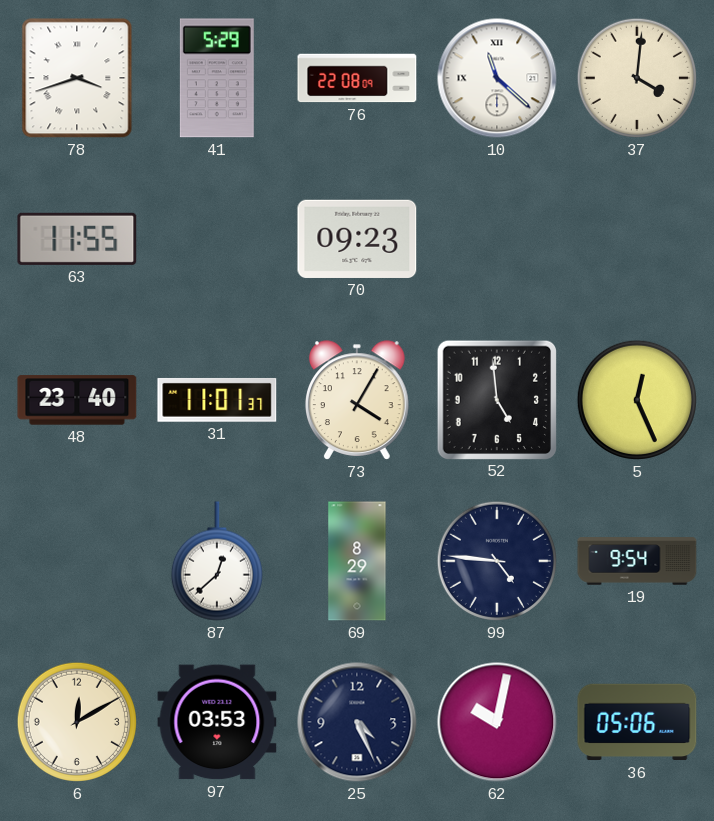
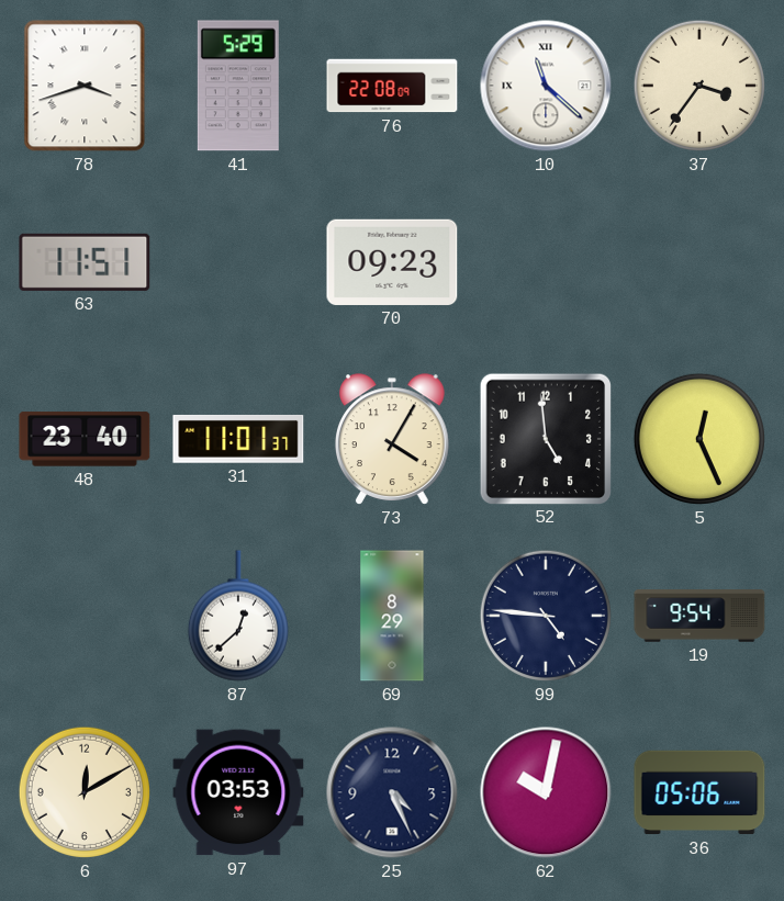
37: 4:01 -> 3:36 (699, 86)
63: 11:55 -> 11:51 (85, 262)
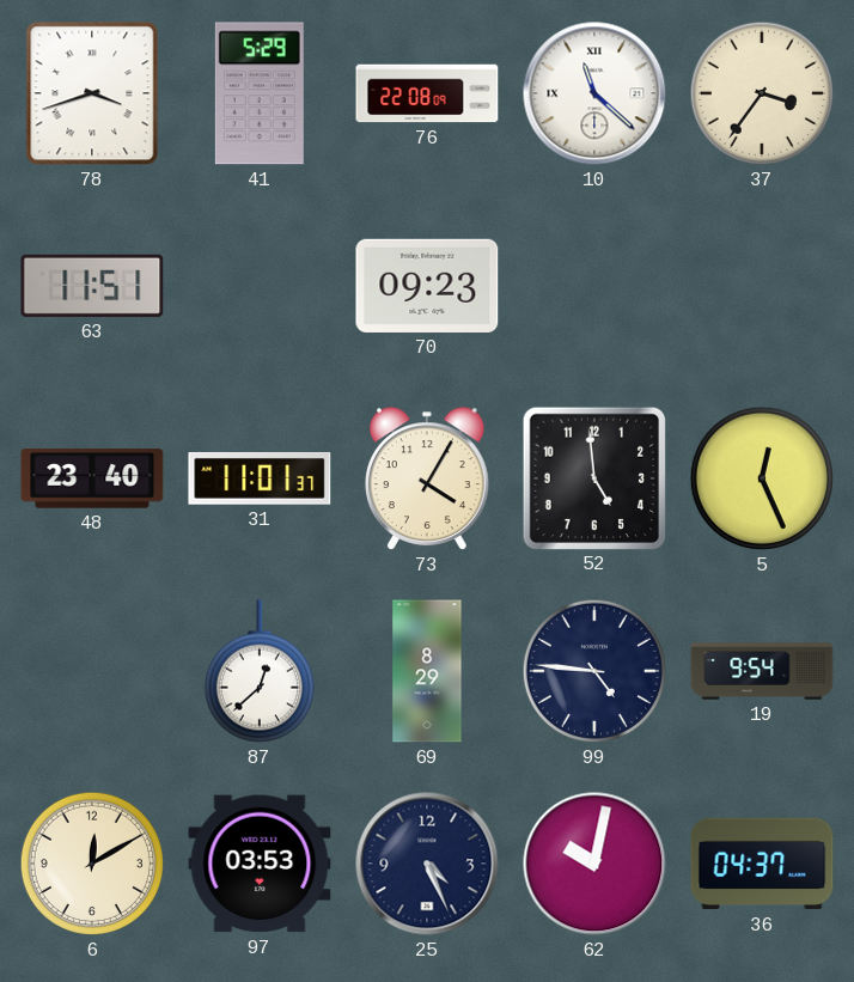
36: 05:06 -> 04:37 (762, 864)
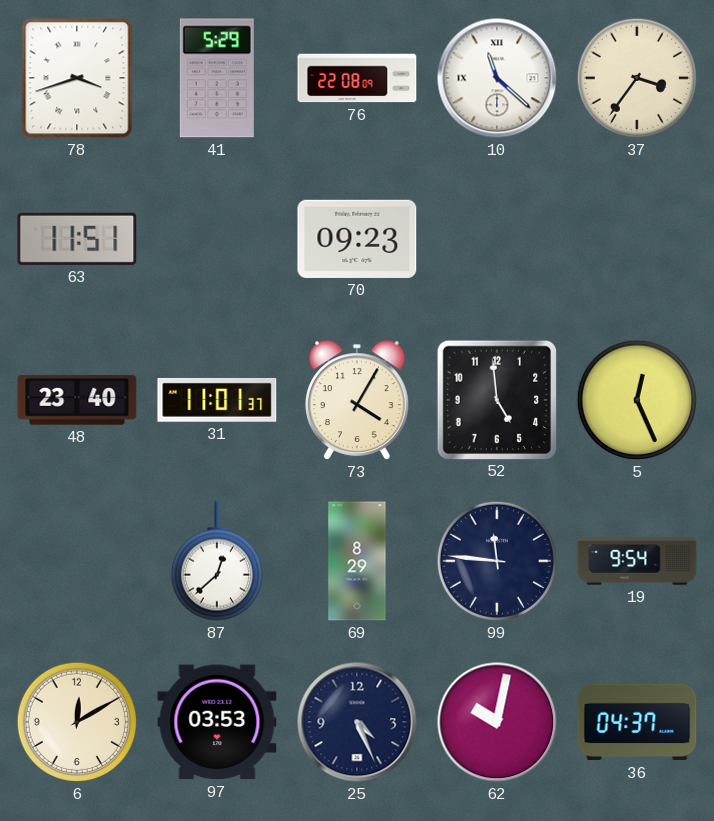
99: 4:46 -> 11:46 (497, 561)
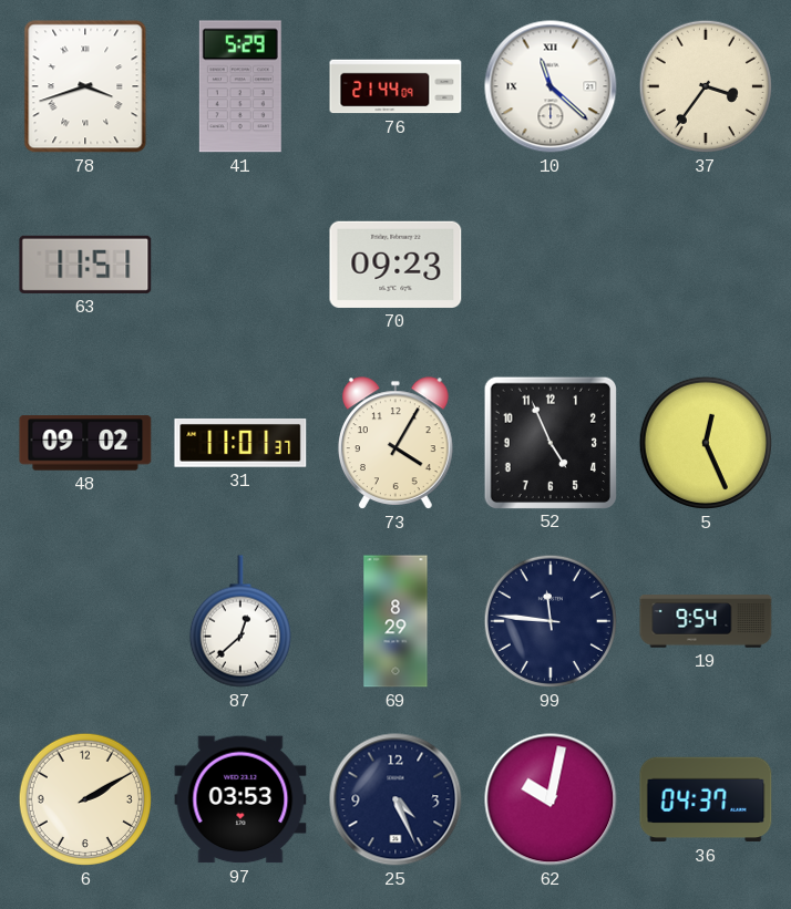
76: 22:08 -> 21:44 (395, 86)
48: 23:40 -> 09:02 (85, 443)
52: 4:59 -> 4:56 (549, 442)
6: 12:10 -> 2:10 (85, 799)
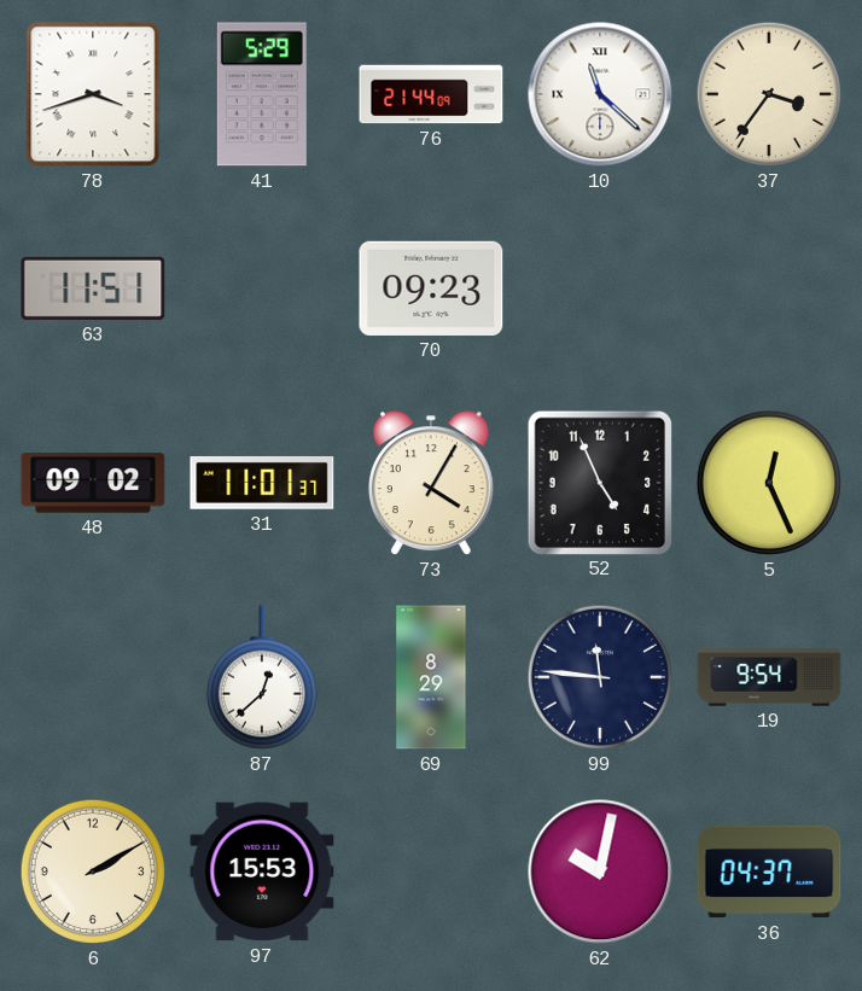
97: 03:53 -> 15:53 (262, 872)
25: 4:26 -> none (395, 799)
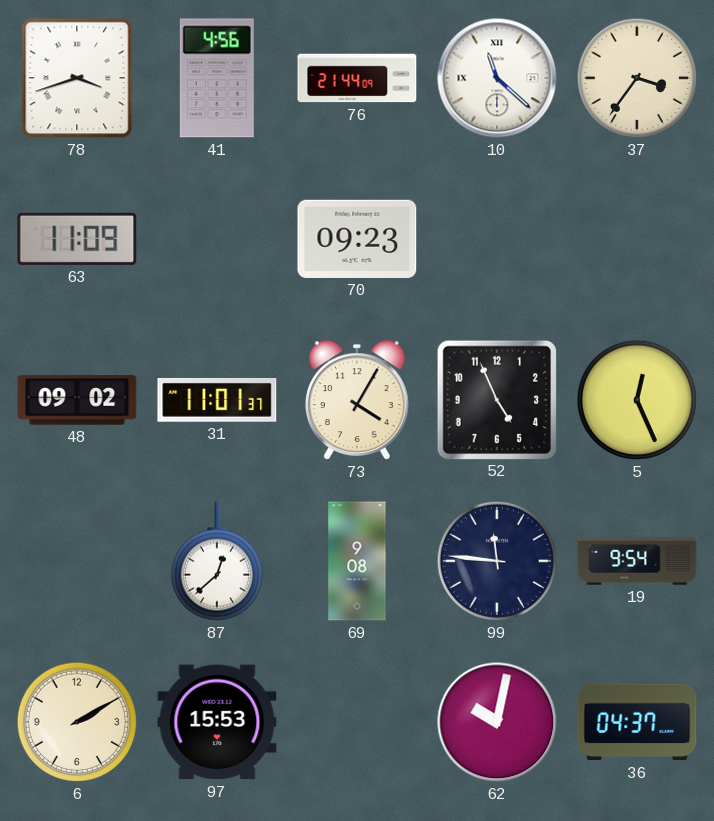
41: 5:29 -> 4:56 (217, 78)
63: 11:51 -> 11:09 (77, 239)
69: 8:29 -> 9:08 (357, 561)
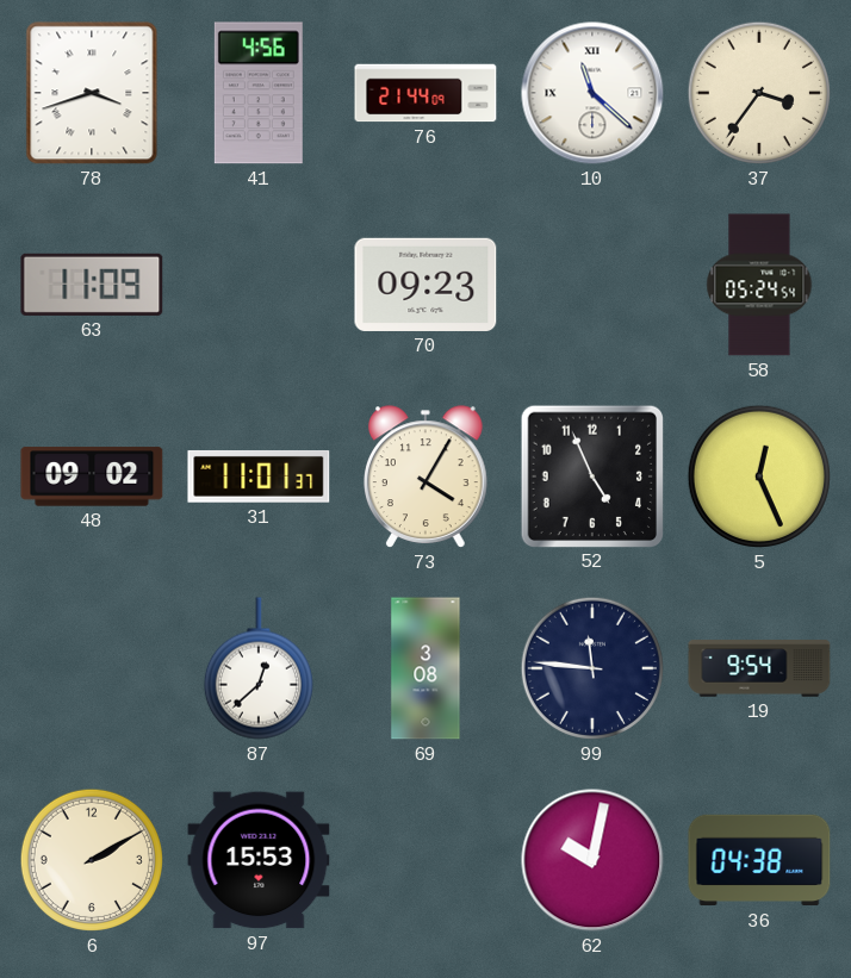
58: none -> 05:24 (759, 285)
69: 9:08 -> 3:08 (425, 668)
36: 04:37 -> 04:38 (759, 860)
